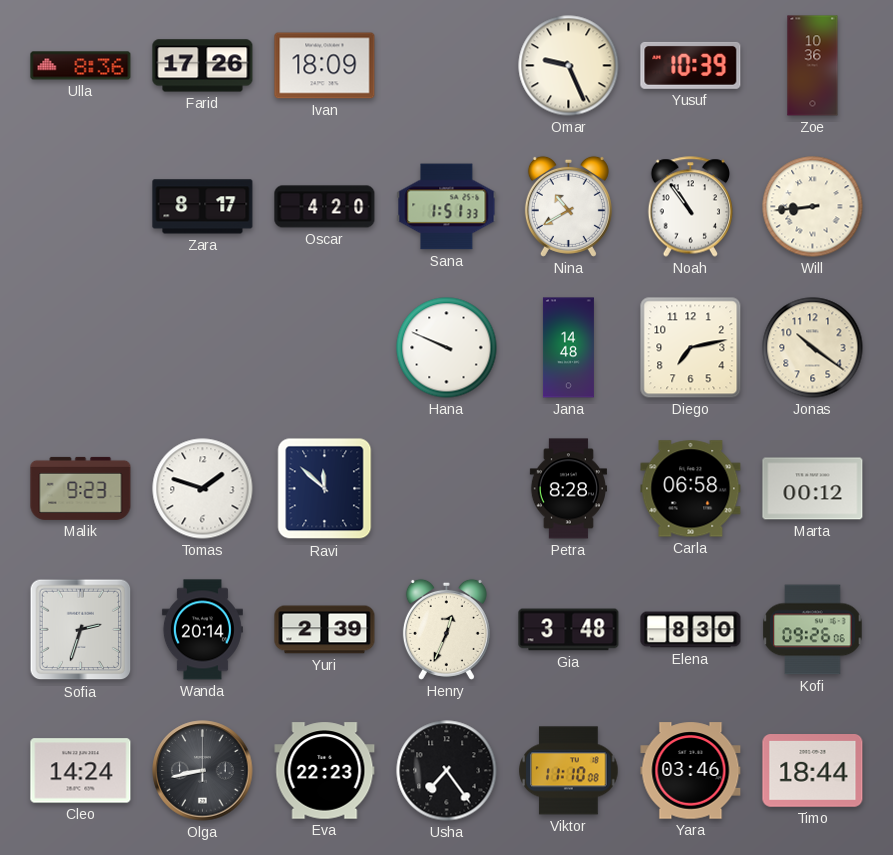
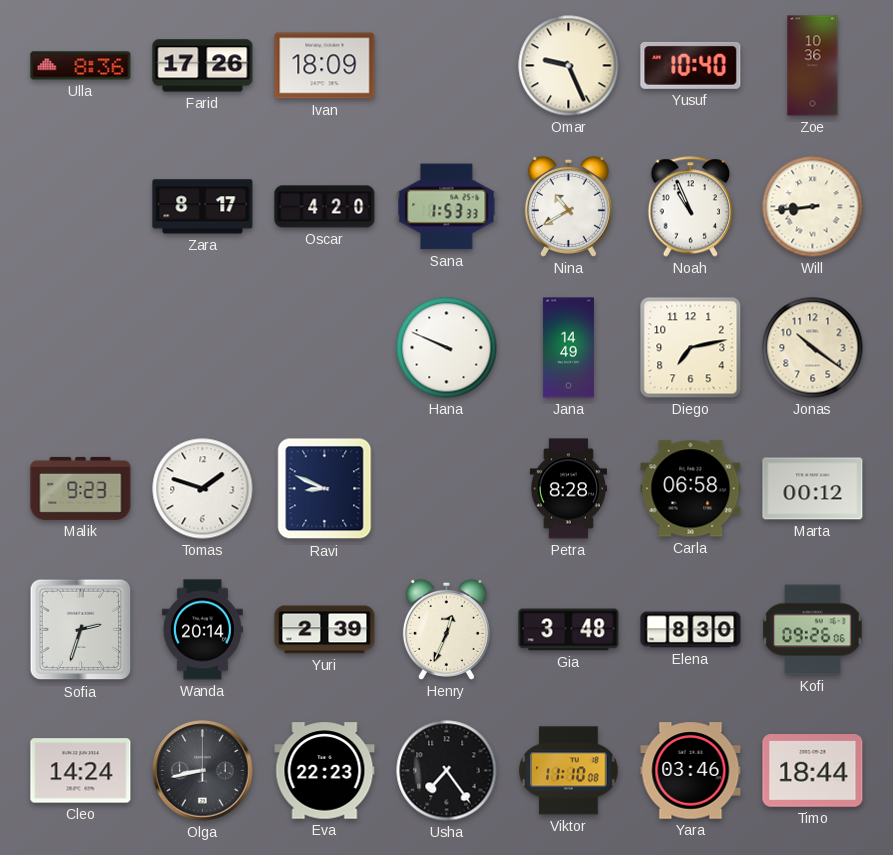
Yusuf: 10:39 -> 10:40 (691, 65)
Sana: 1:51 -> 1:53 (447, 207)
Noah: 10:54 -> 10:56 (691, 207)
Jana: 14:48 -> 14:49 (568, 348)
Ravi: 11:52 -> 8:49 (325, 489)
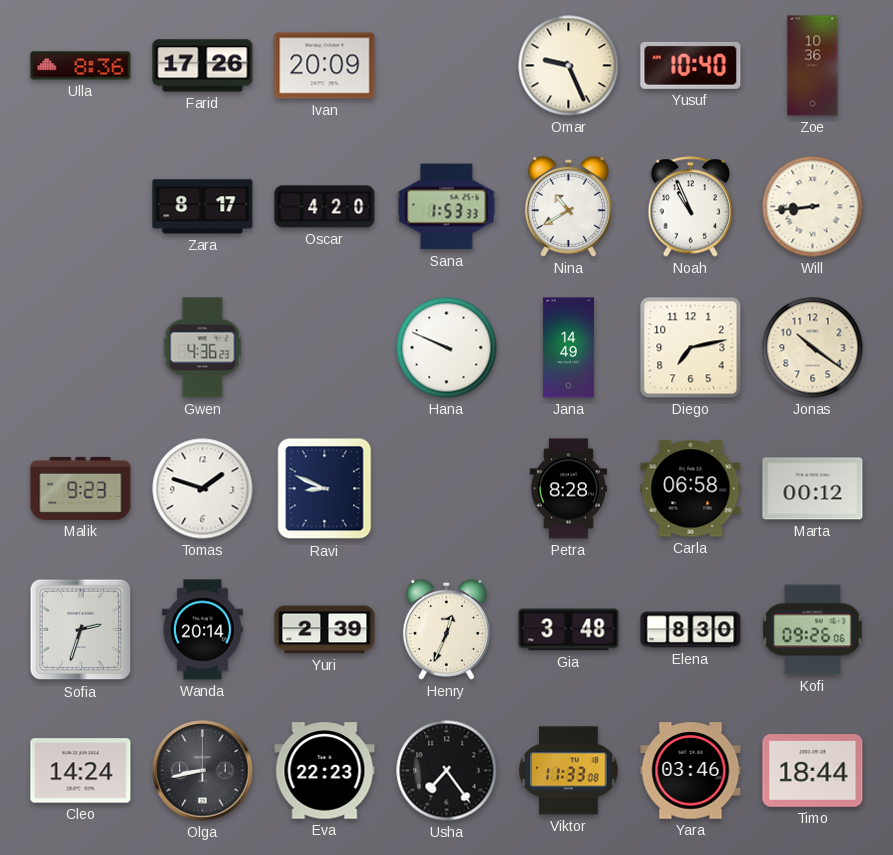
Ivan: 18:09 -> 20:09 (325, 66)
Gwen: none -> 4:36 (203, 348)
Viktor: 11:10 -> 11:33 (569, 771)
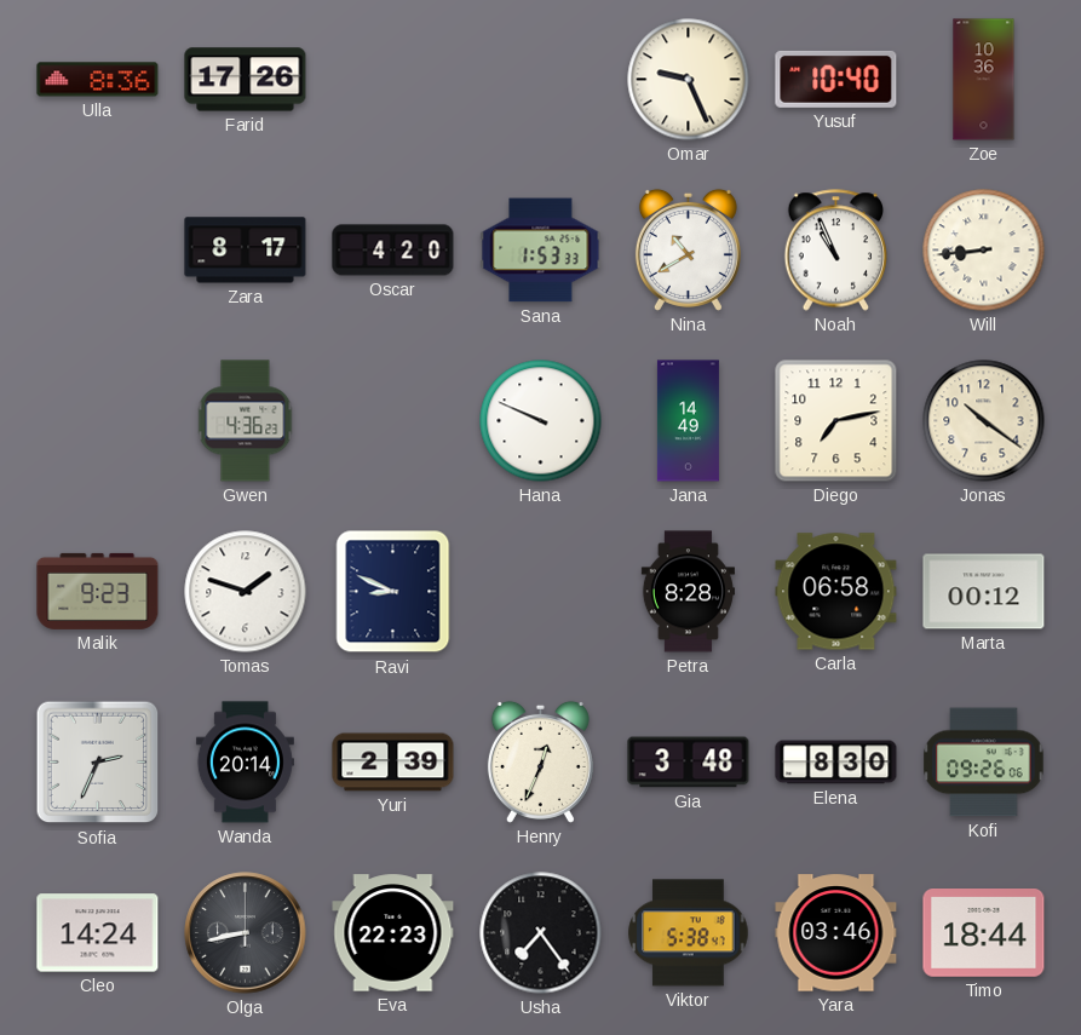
Ivan: 20:09 -> none (325, 66)
Sofia: 2:33 -> 2:34 (98, 763)
Viktor: 11:33 -> 5:38 (689, 933)
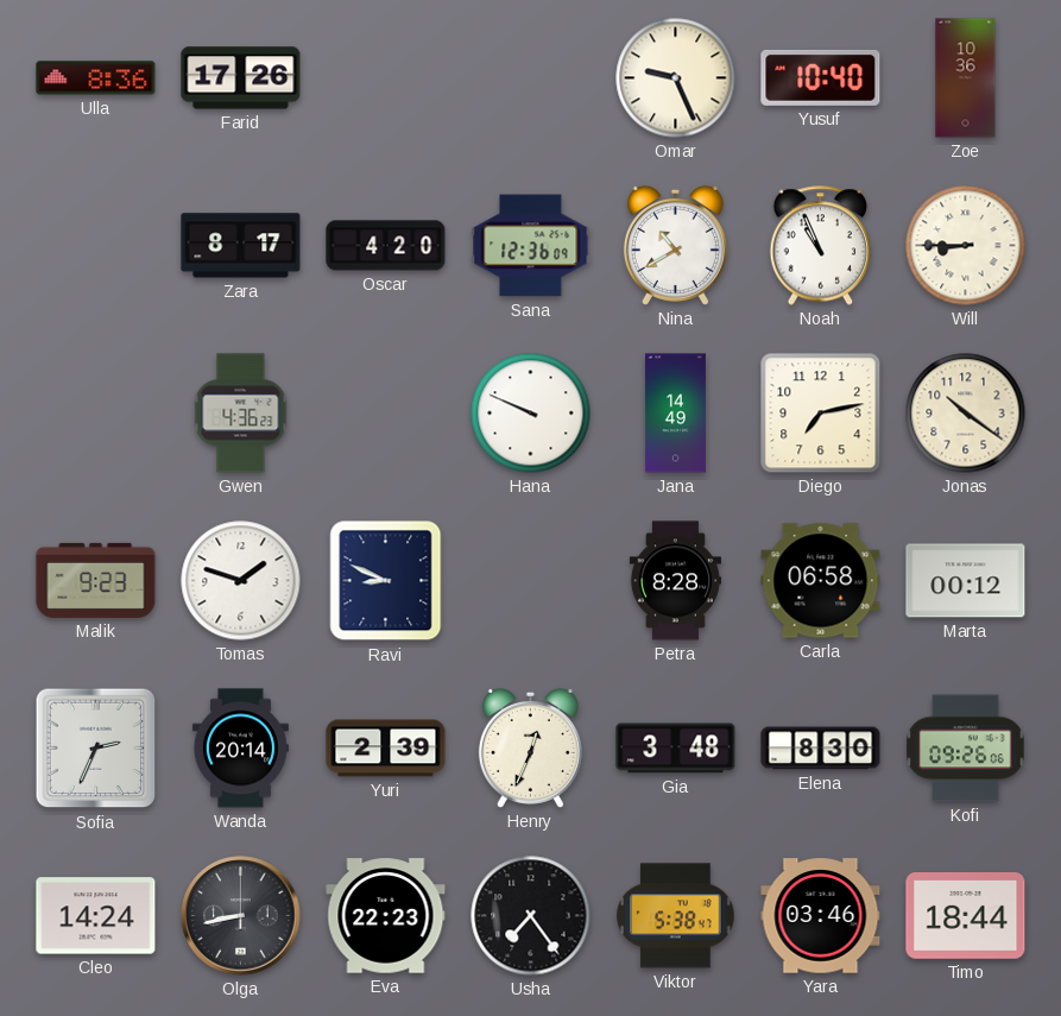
Sana: 1:53 -> 12:36 (531, 246)
Will: 8:44 -> 8:45 (966, 246)
